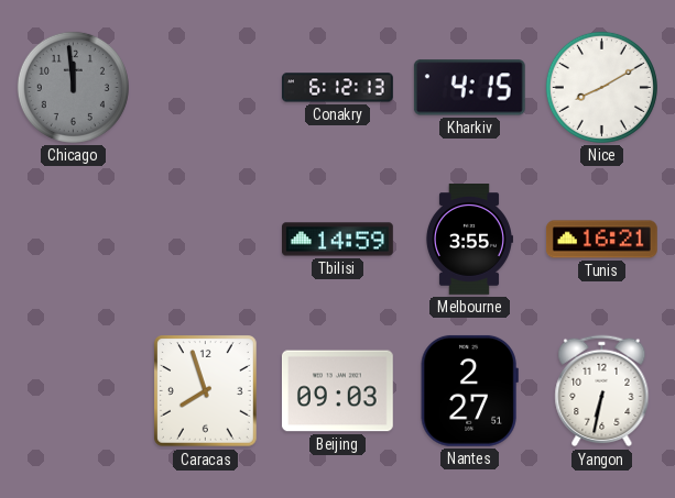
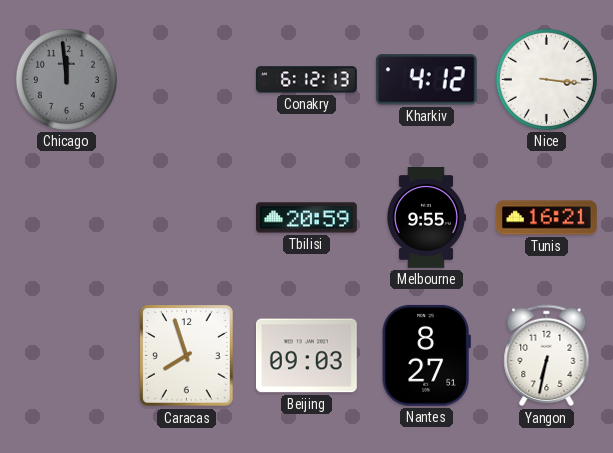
Kharkiv: 4:15 -> 4:12 (426, 80)
Nice: 8:10 -> 3:16 (546, 79)
Tbilisi: 14:59 -> 20:59 (307, 218)
Melbourne: 3:55 -> 9:55 (426, 218)
Nantes: 2:27 -> 8:27 (426, 355)
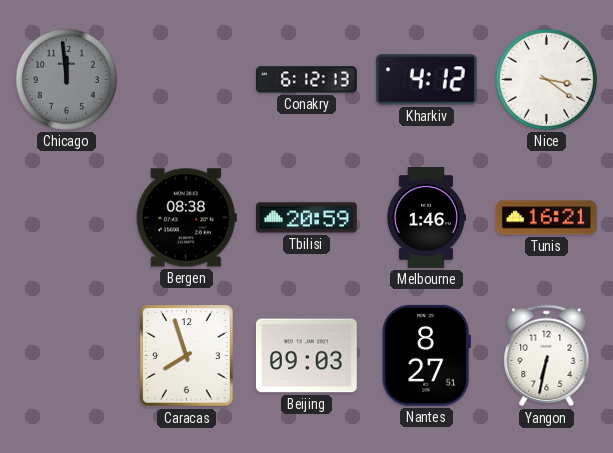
Nice: 3:16 -> 3:21 (546, 79)
Bergen: none -> 08:38 (186, 218)
Melbourne: 9:55 -> 1:46 (426, 218)
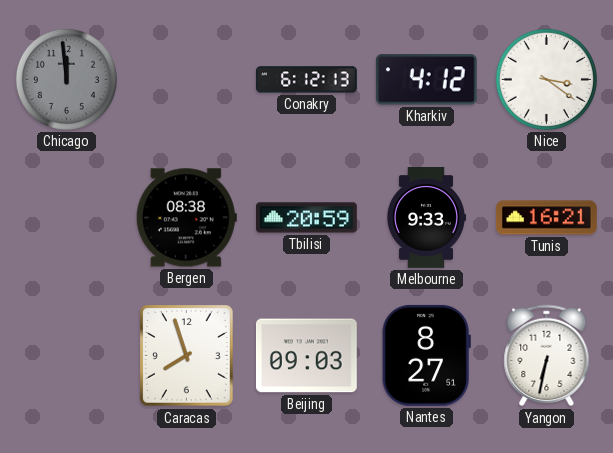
Melbourne: 1:46 -> 9:33 (426, 218)
